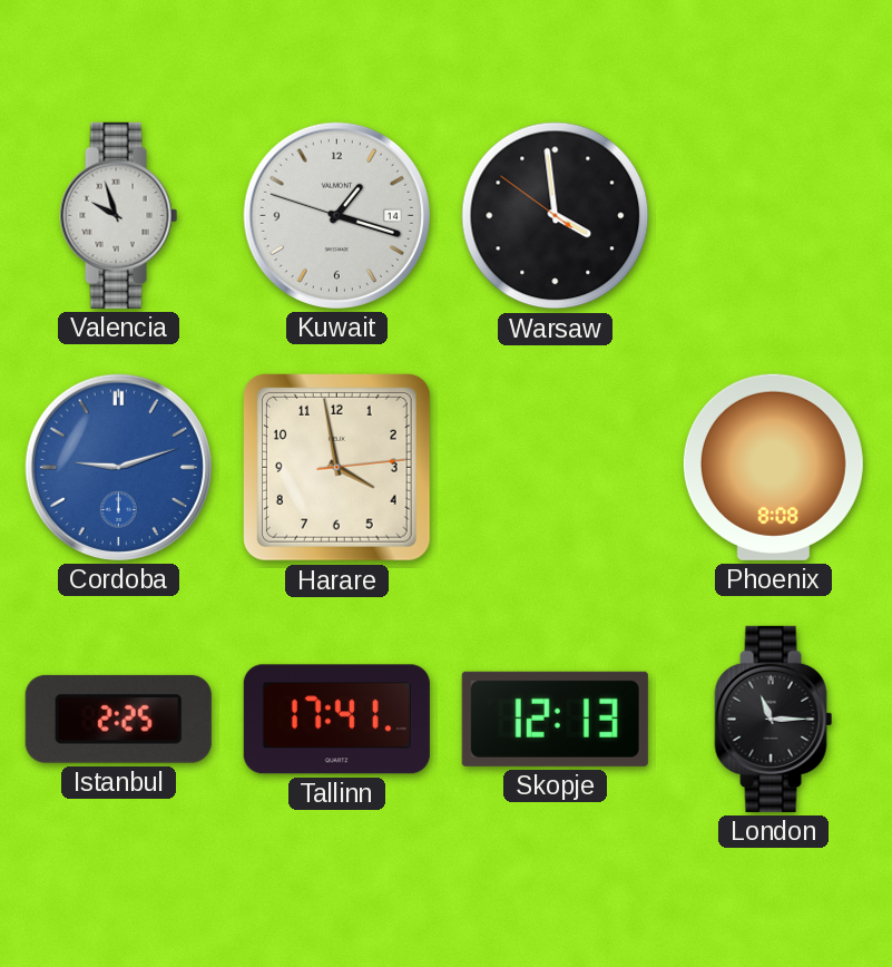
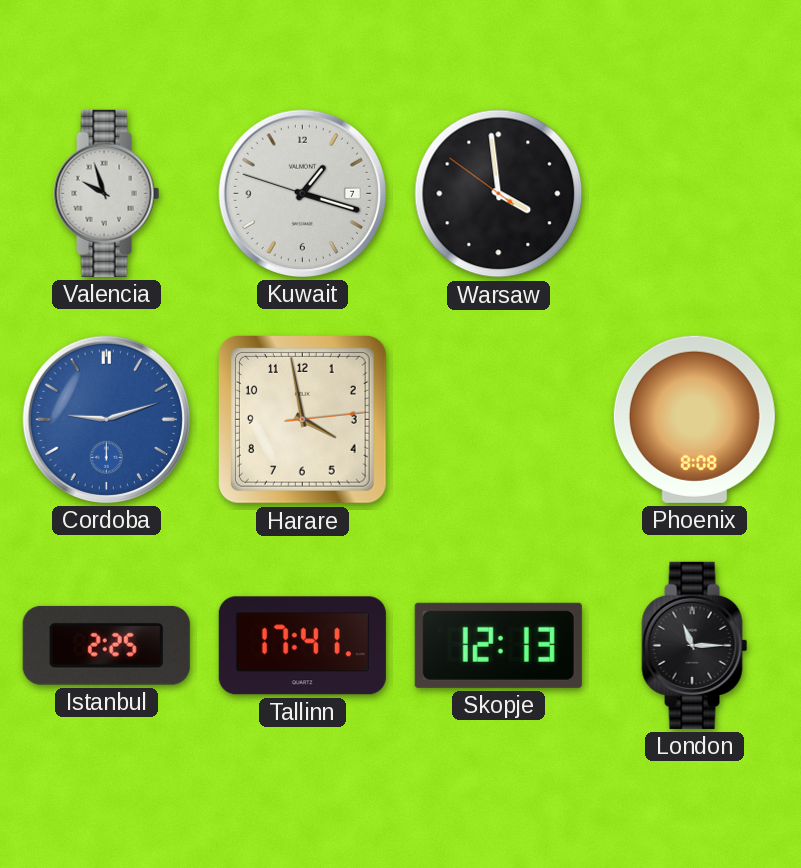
Kuwait date: 14 -> 7 (302, 193)
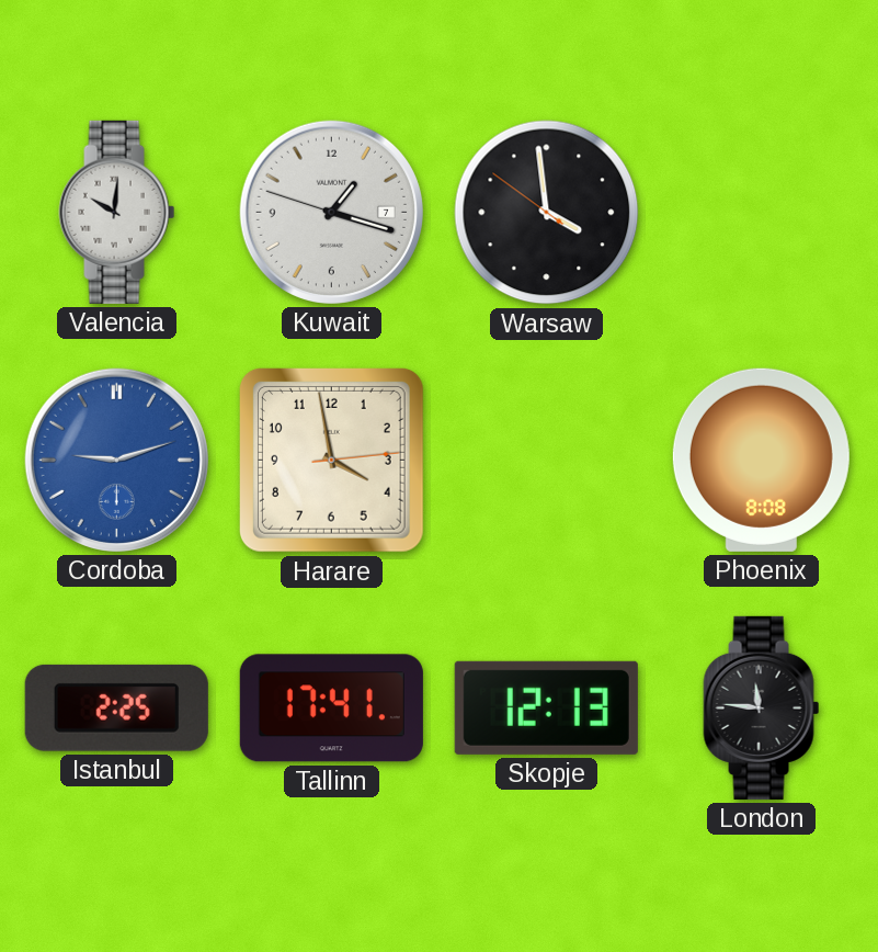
Valencia: 9:57 -> 10:01 (117, 212)
London: 11:15 -> 11:46 (762, 707)
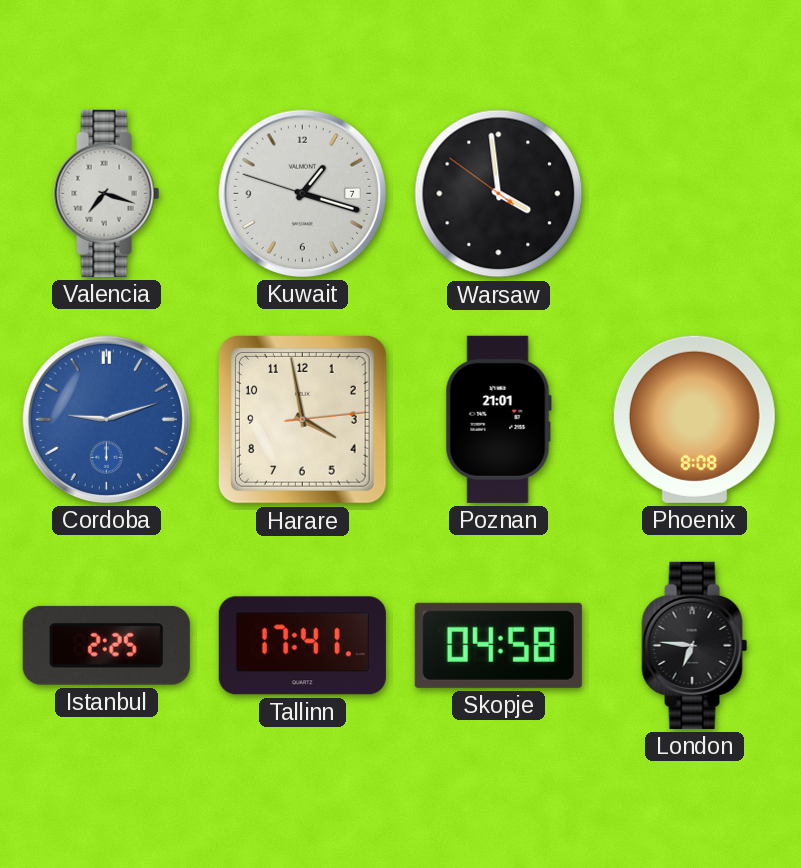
Valencia: 10:01 -> 7:18 (107, 193)
Poznan: none -> 21:01 (498, 419)
Skopje: 12:13 -> 04:58 (498, 645)
London: 11:46 -> 6:46 (695, 645)
